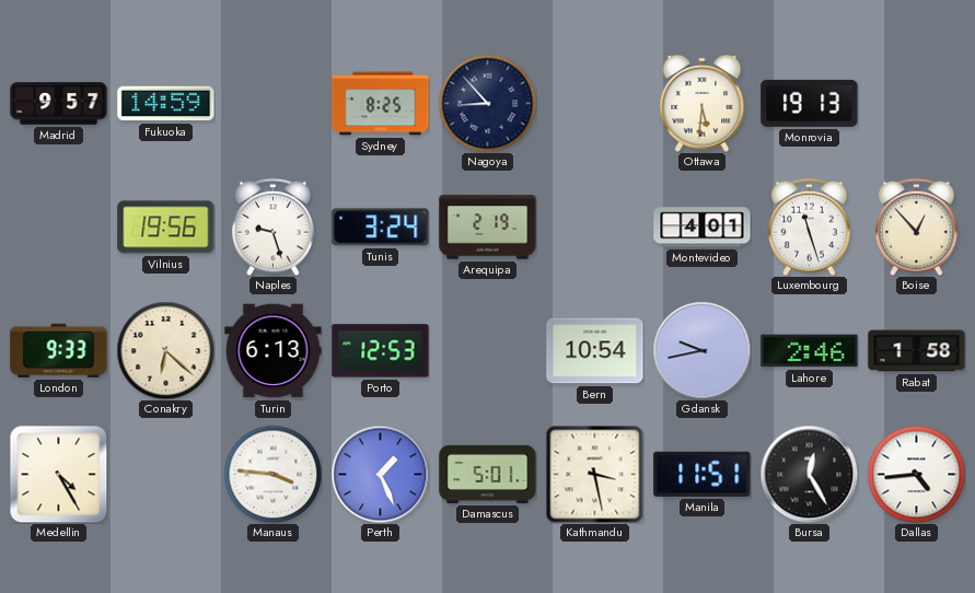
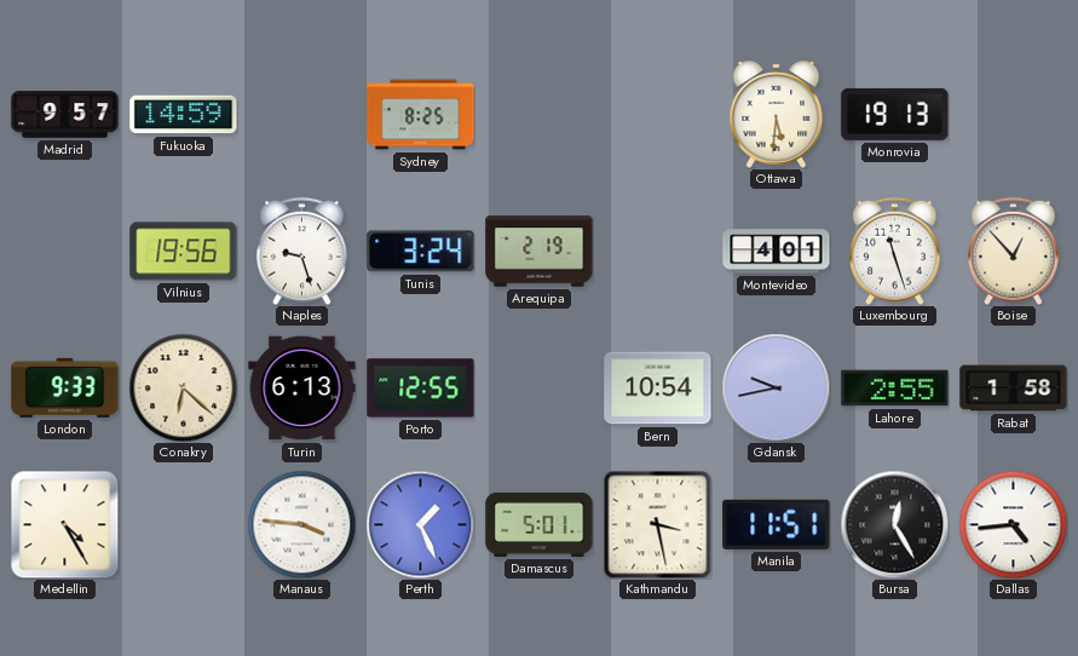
Nagoya: 8:53 -> none (487, 103)
Porto: 12:53 -> 12:55 (421, 389)
Lahore: 2:46 -> 2:55 (895, 389)
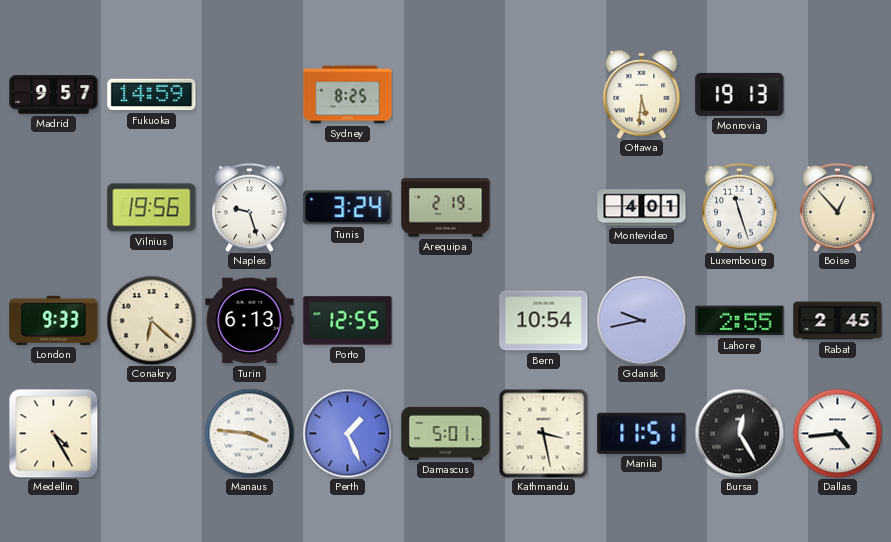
Rabat: 1:58 -> 2:45 (838, 321)
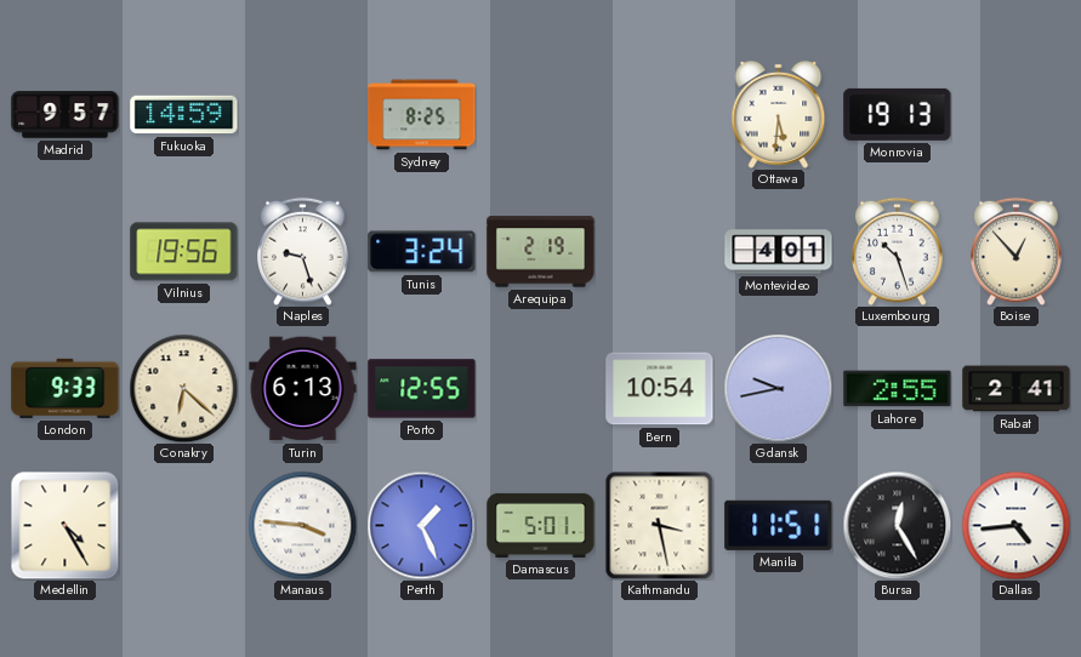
Luxembourg: 11:27 -> 10:27 (898, 251)
Rabat: 2:45 -> 2:41 (1017, 389)
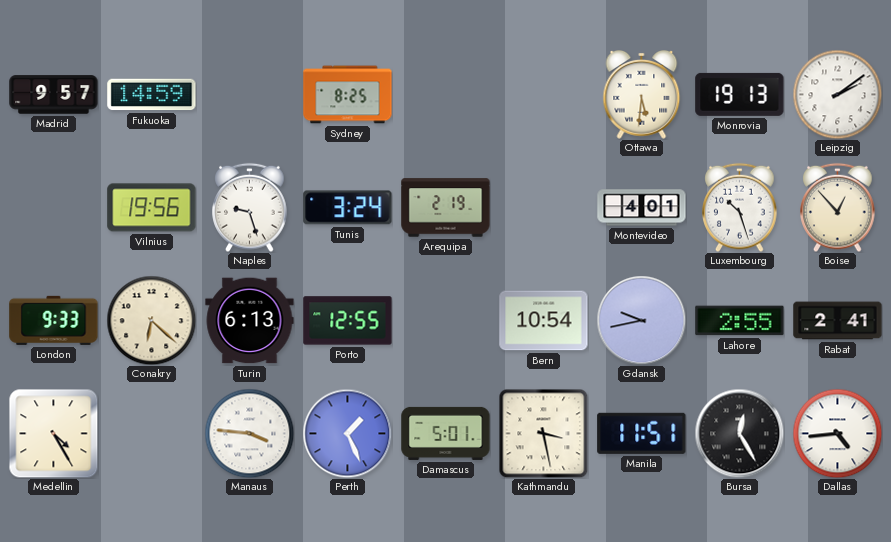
Leipzig: none -> 2:09 (837, 94)
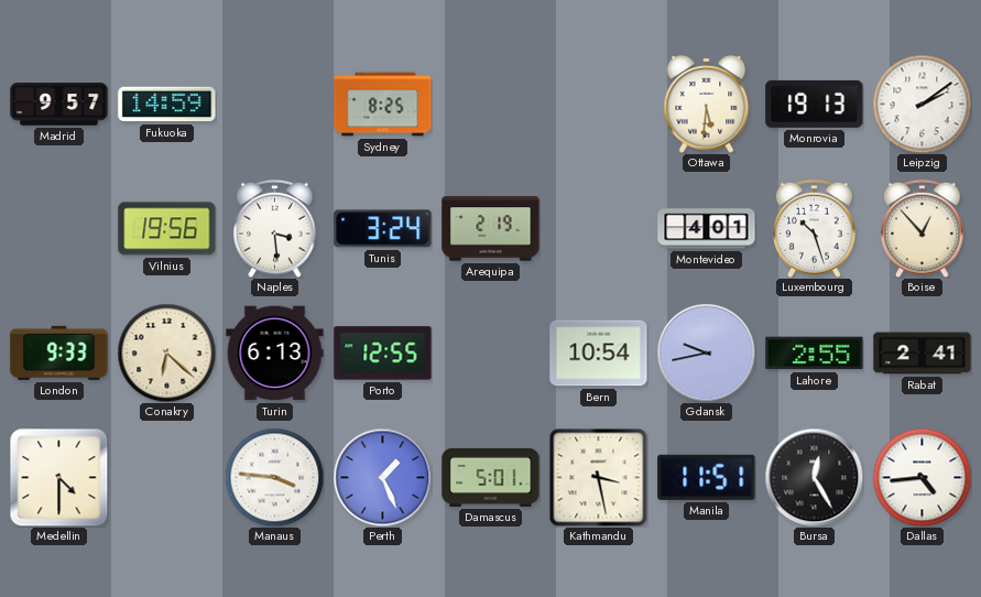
Naples: 9:27 -> 3:29 (275, 228)
Medellin: 4:25 -> 4:30 (58, 477)
